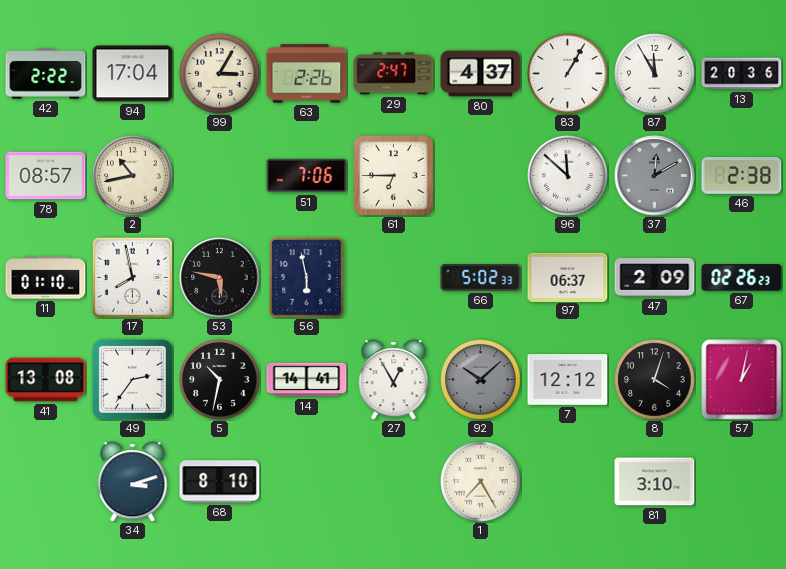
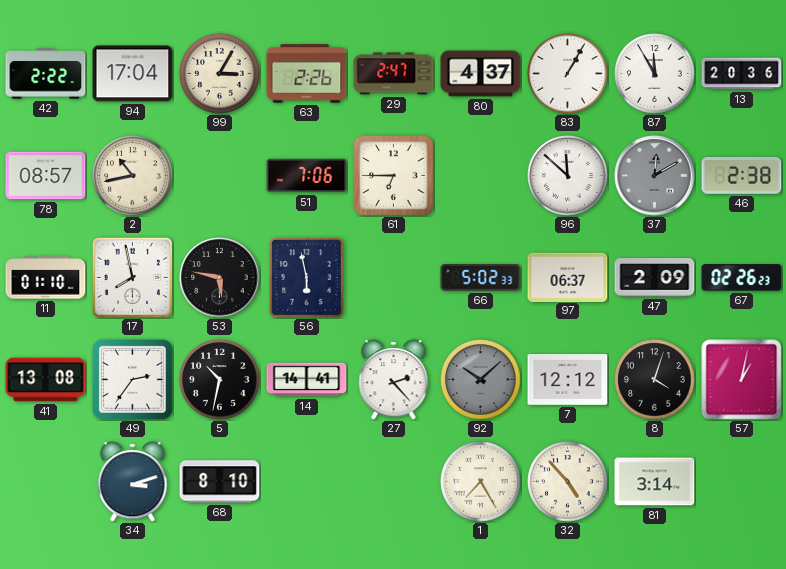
27: 12:55 -> 2:23 (394, 380)
32: none -> 4:53 (568, 482)
81: 3:10 -> 3:14 (655, 482)
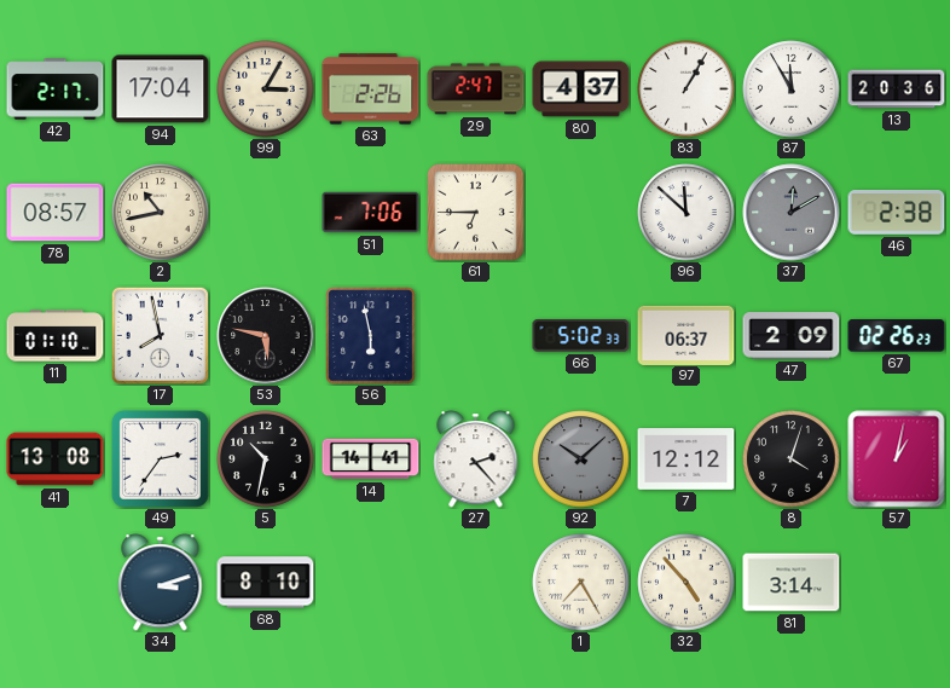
42: 2:22 -> 2:17 (56, 89)
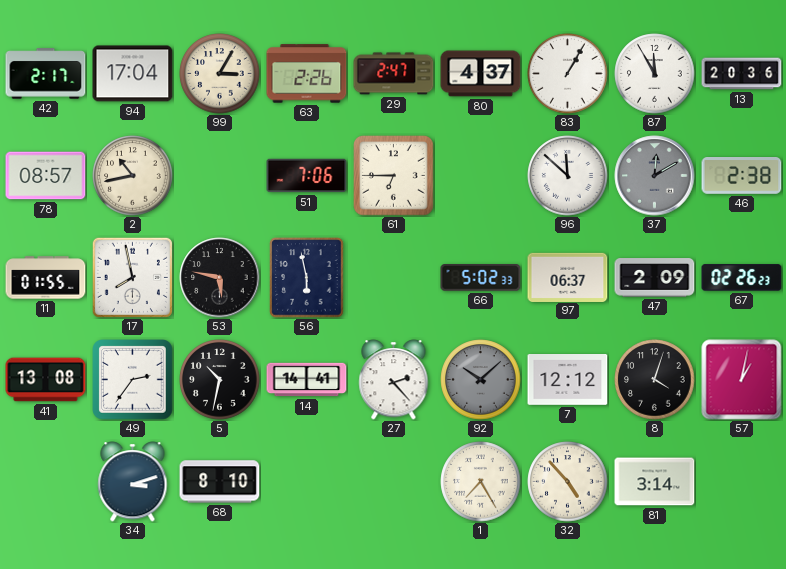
11: 01:10 -> 01:55 (46, 278)
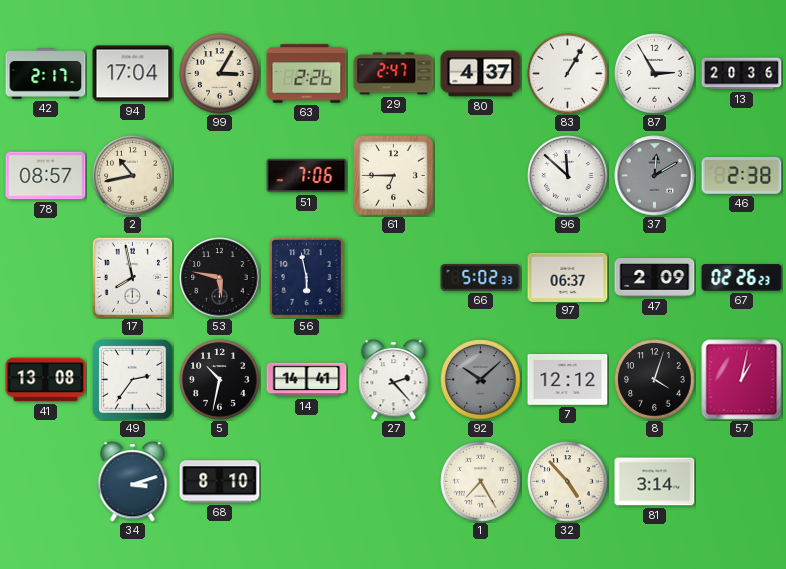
87: 11:55 -> 2:55 (655, 74)
11: 01:55 -> none (46, 278)
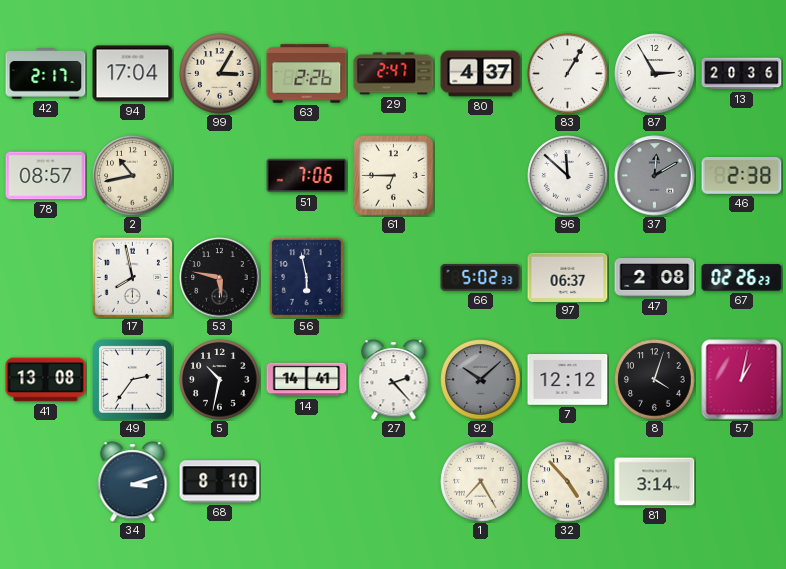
47: 2:09 -> 2:08 (655, 278)
